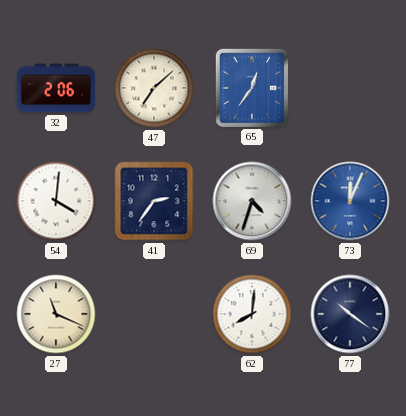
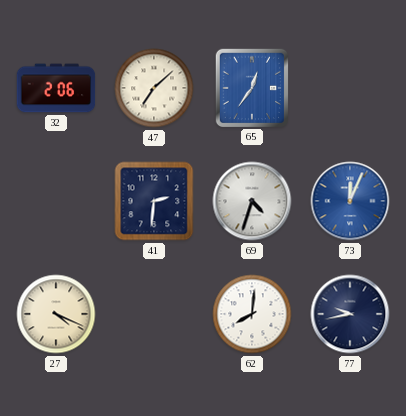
54: 4:01 -> none (56, 201)
41: 2:36 -> 2:31 (154, 201)
27: 11:19 -> 4:19 (56, 314)
77: 10:21 -> 9:43 (350, 314)
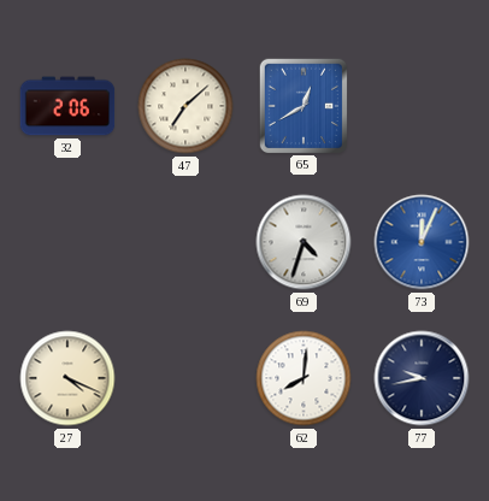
65: 12:36 -> 12:40 (302, 105)
41: 2:31 -> none (154, 201)
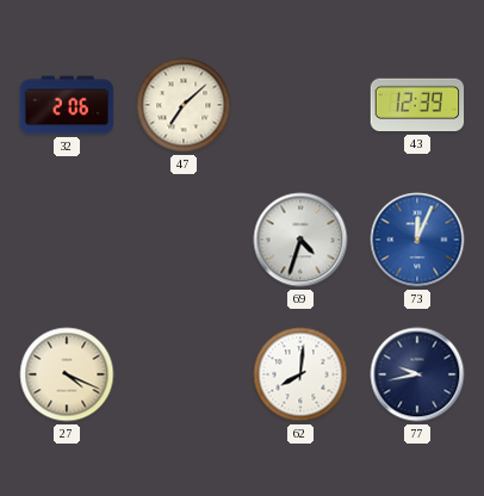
65: 12:40 -> none (302, 105)
43: none -> 12:39 (417, 105)
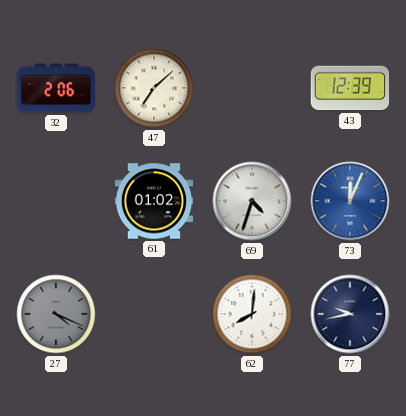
61: none -> 01:02 (154, 201)
27 dial: cream -> grey (56, 314)
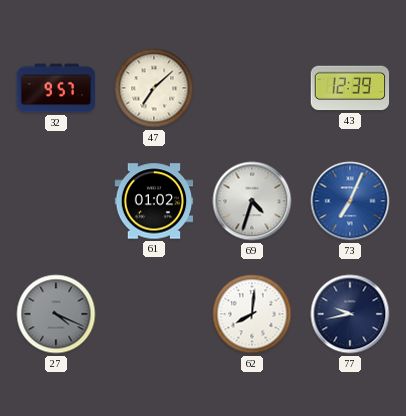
32: 2:06 -> 9:57 (56, 88)
73: 12:04 -> 7:04 (350, 201)
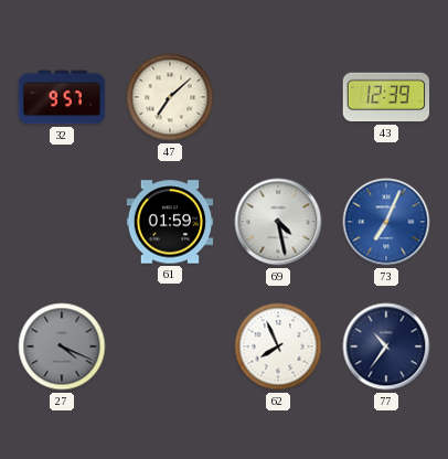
61: 01:02 -> 01:59 (170, 222)
69: 4:33 -> 4:28 (278, 222)
62: 8:01 -> 7:56 (278, 346)
77: 9:43 -> 10:36 (386, 346)
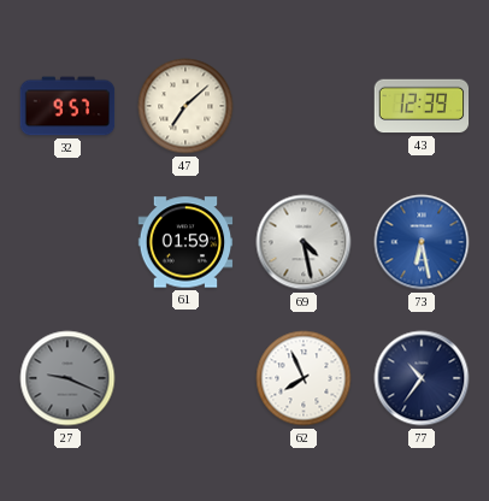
73: 7:04 -> 6:28 (422, 242)
27: 4:19 -> 9:19 (67, 378)
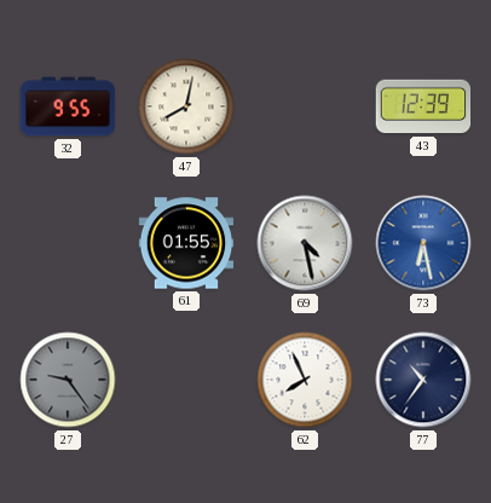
32: 9:57 -> 9:55 (68, 106)
47: 7:08 -> 8:02 (186, 106)
61: 01:59 -> 01:55 (186, 243)
27: 9:19 -> 9:24 (68, 380)
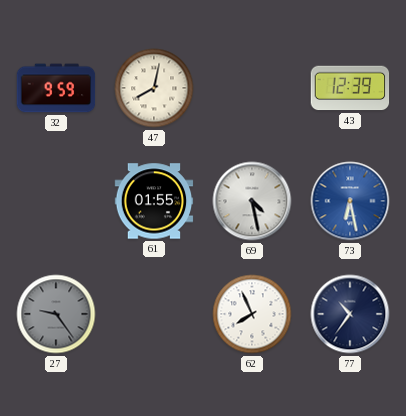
32: 9:55 -> 9:59 (56, 88)
